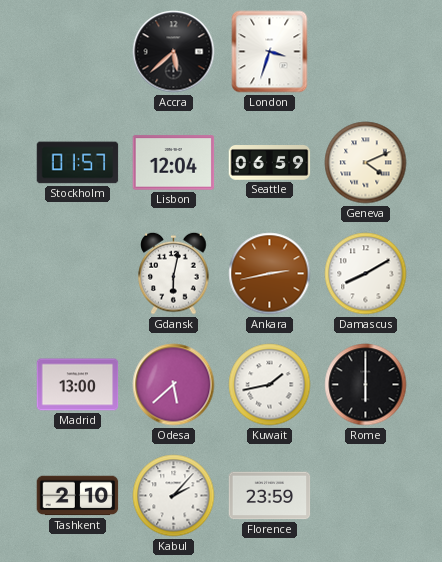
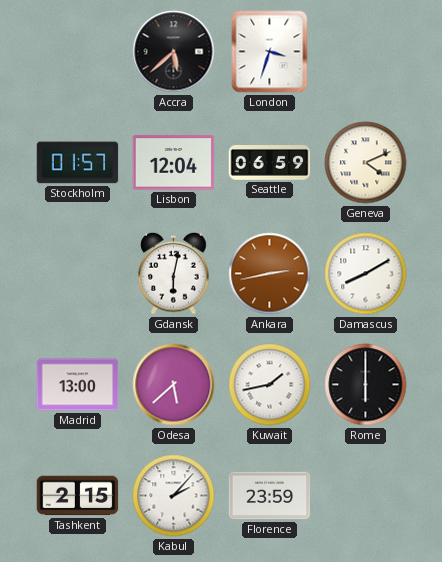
Tashkent: 2:10 -> 2:15 (78, 496)
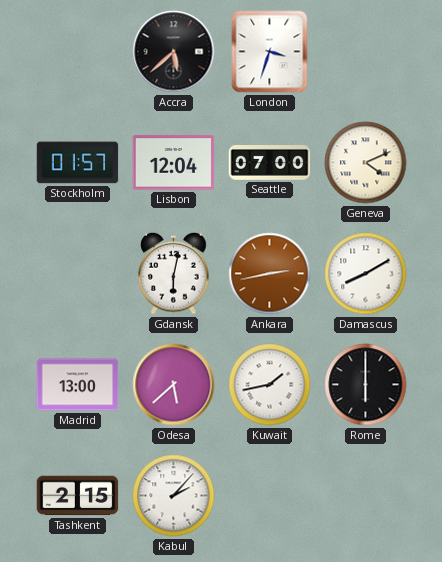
Seattle: 06:59 -> 07:00 (270, 163)
Florence: 23:59 -> none (270, 496)
